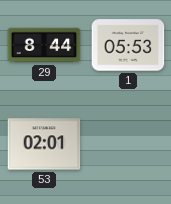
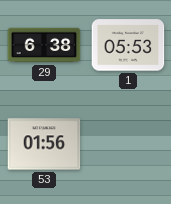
29: 8:44 -> 6:38 (44, 45)
53: 02:01 -> 01:56 (44, 144)
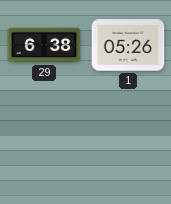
1: 05:53 -> 05:26 (128, 45)
53: 01:56 -> none (44, 144)
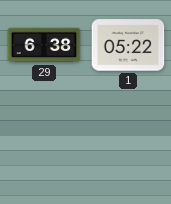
1: 05:26 -> 05:22 (128, 45)
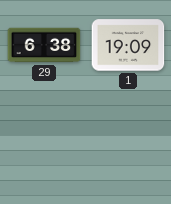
1: 05:22 -> 19:09 (128, 45)
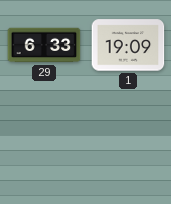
29: 6:38 -> 6:33 (44, 45)
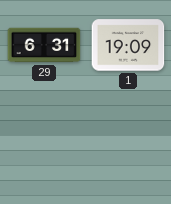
29: 6:33 -> 6:31 (44, 45)
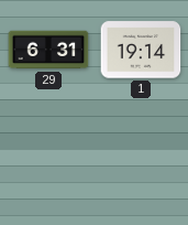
1: 19:09 -> 19:14 (141, 50)
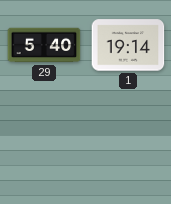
29: 6:31 -> 5:40 (44, 45)
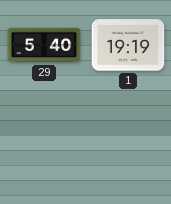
1: 19:14 -> 19:19 (128, 45)
